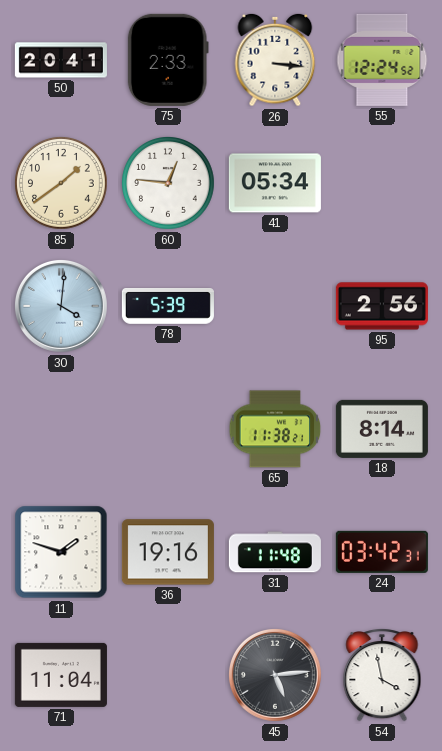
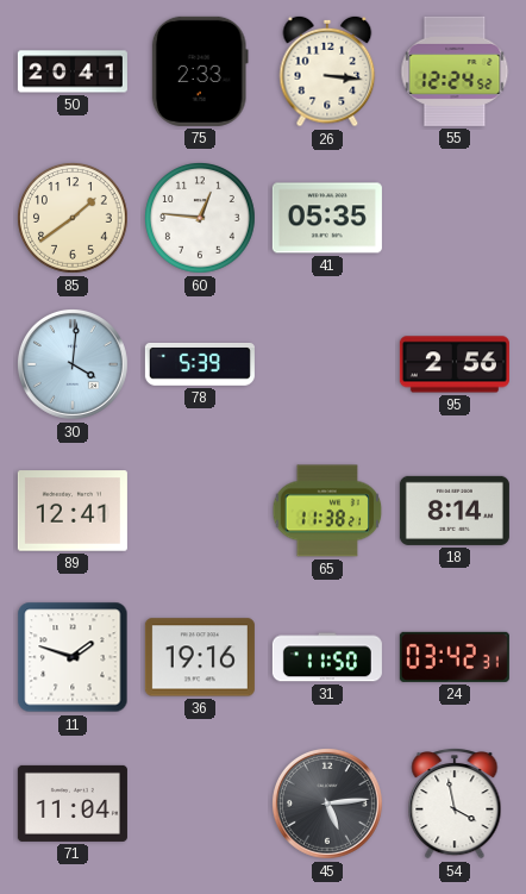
41: 05:34 -> 05:35 (327, 218)
89: none -> 12:41 (73, 511)
31: 11:48 -> 11:50 (327, 657)
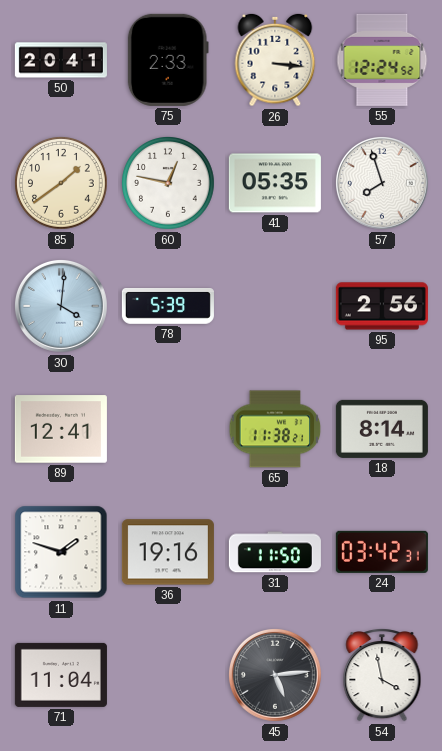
60: 12:46 -> 12:47 (169, 184)
57: none -> 7:57 (382, 183)
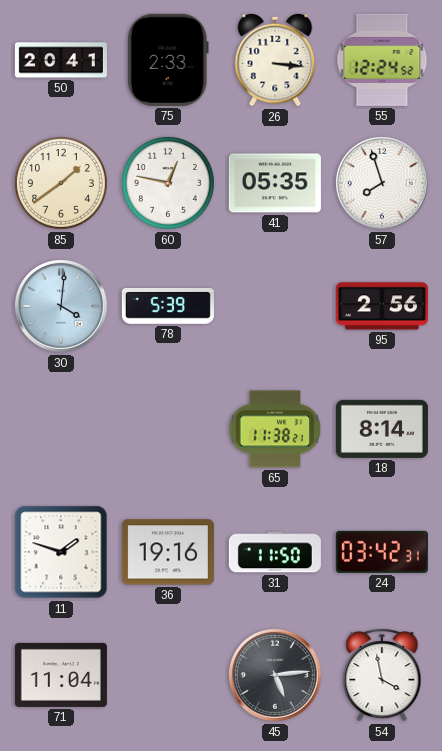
89: 12:41 -> none (61, 429)
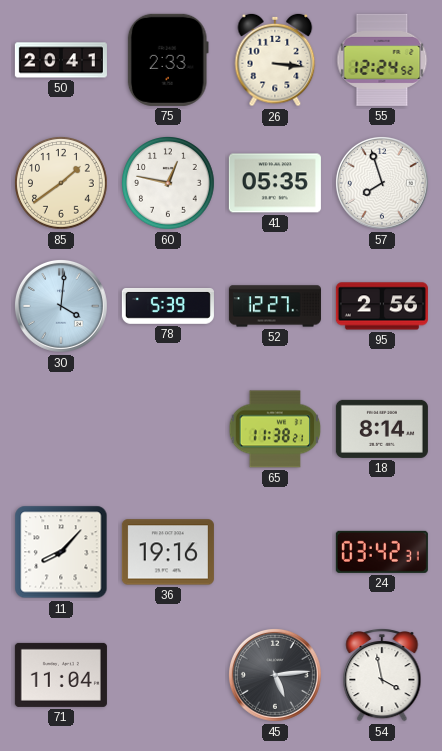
52: none -> 12:27 (275, 306)
11: 1:48 -> 8:07 (61, 552)
31: 11:50 -> none (275, 552)
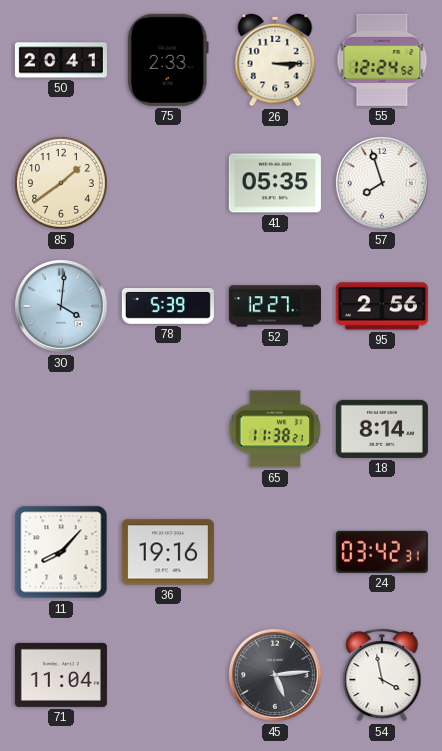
26: 3:16 -> 3:15 (275, 60)
60: 12:47 -> none (169, 184)
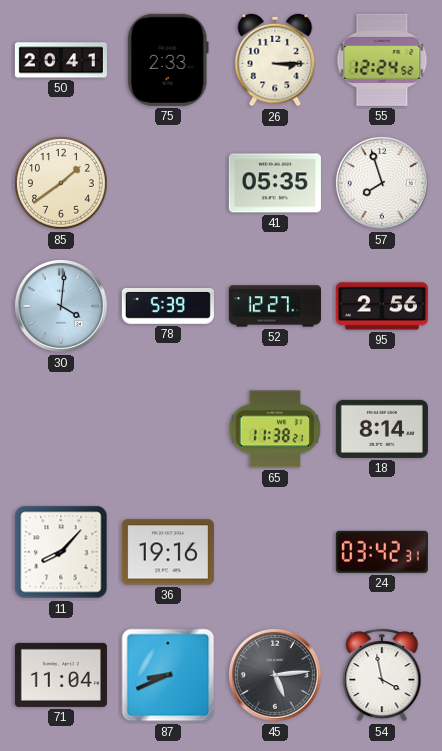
87: none -> 8:41 (168, 675)
